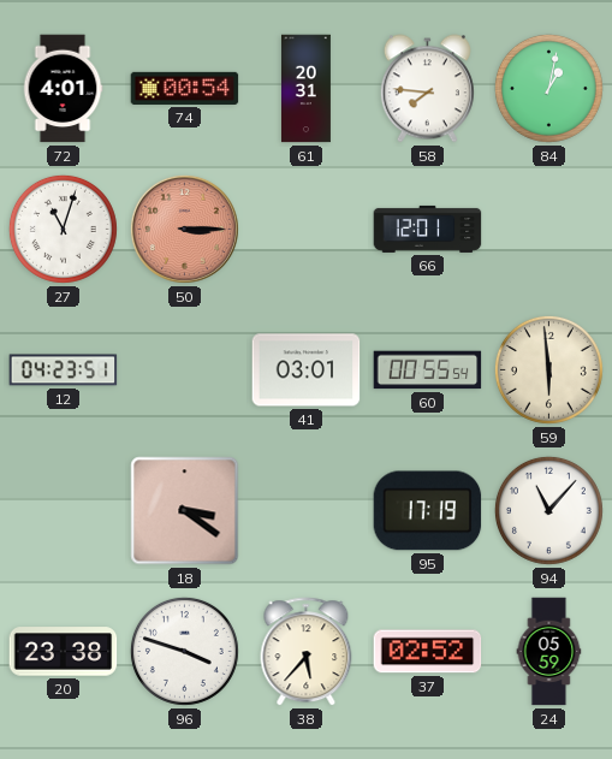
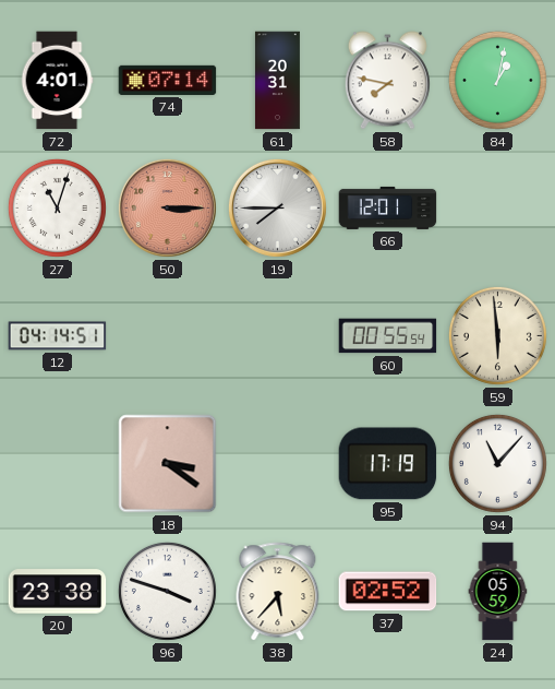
74: 00:54 -> 07:14 (168, 80)
58: 7:46 -> 7:47 (387, 81)
19: none -> 7:45 (277, 207)
12: 04:23 -> 04:14 (58, 336)
41: 03:01 -> none (307, 370)
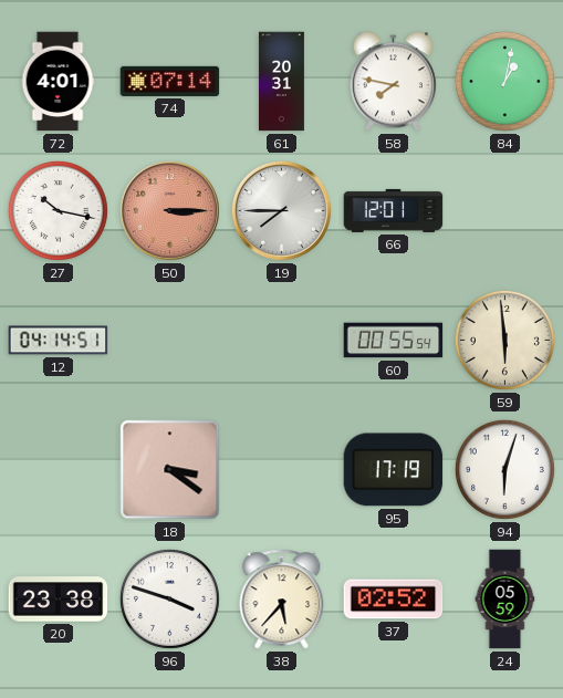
27: 11:03 -> 10:17 (58, 210)
94: 11:07 -> 6:03 (504, 469)
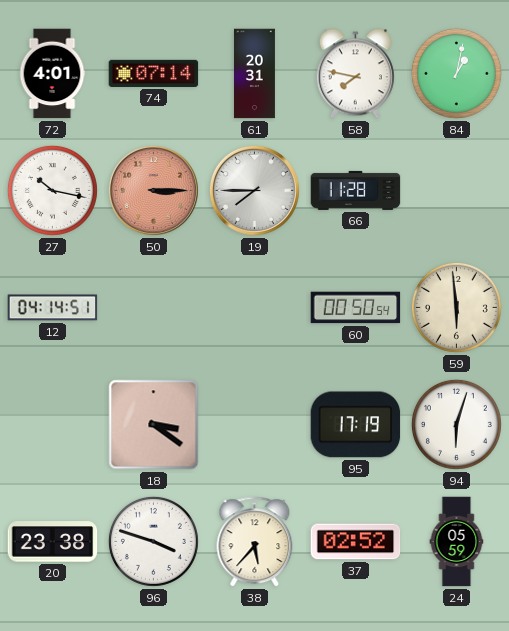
66: 12:01 -> 11:28 (356, 190)
60: 00:55 -> 00:50 (356, 308)
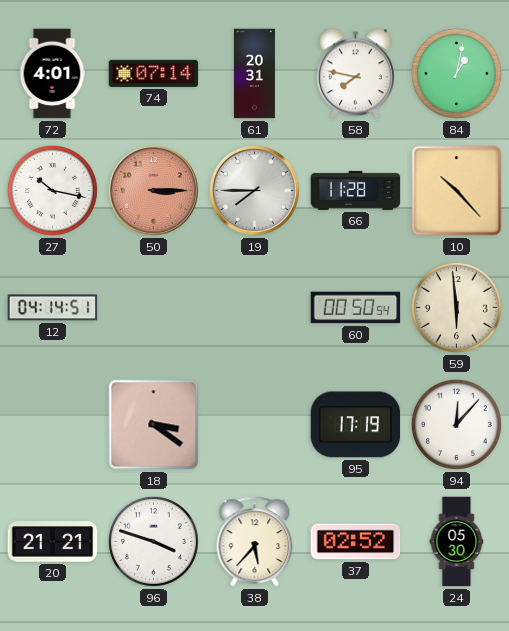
10: none -> 10:23 (457, 191)
94: 6:03 -> 12:07 (456, 424)
20: 23:38 -> 21:21 (53, 542)
24: 05:59 -> 05:30 (457, 542)
